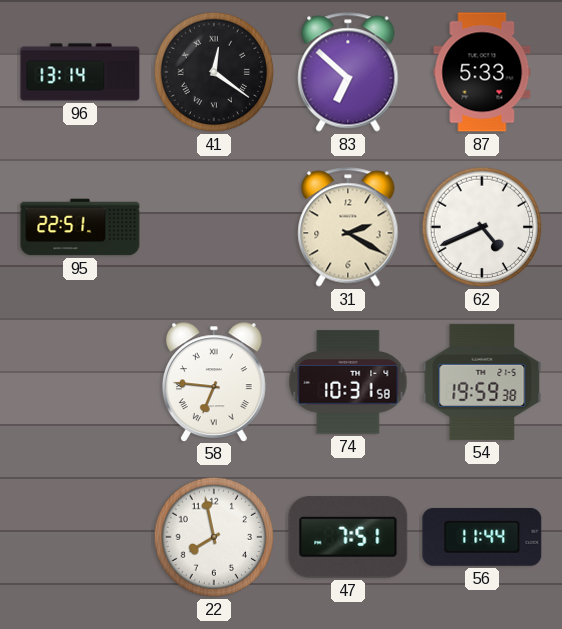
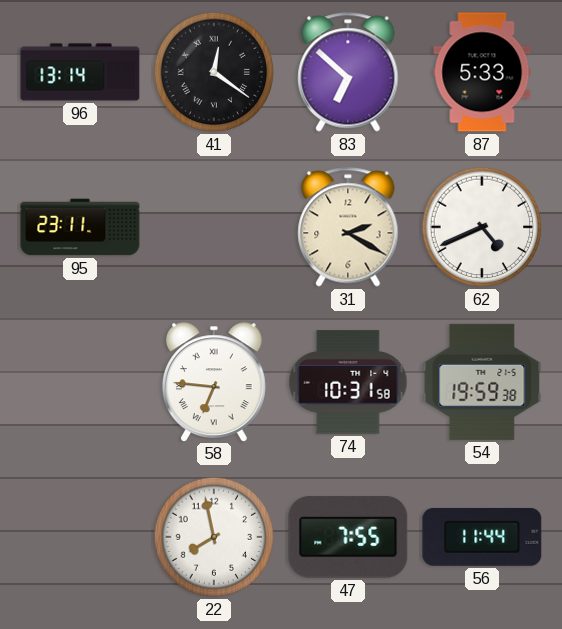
95: 22:51 -> 23:11 (80, 227)
47: 7:51 -> 7:55 (348, 537)
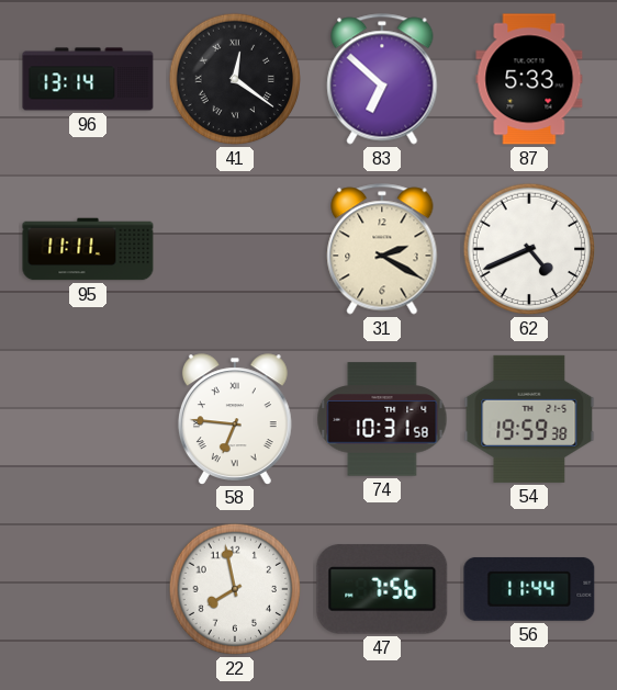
95: 23:11 -> 11:11 (88, 249)
47: 7:55 -> 7:56 (382, 589)
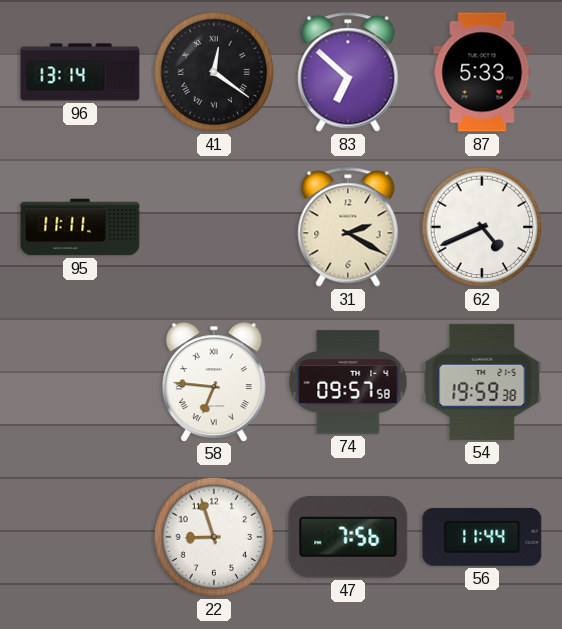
74: 10:31 -> 09:57 (348, 382)
22: 7:58 -> 8:57 (214, 537)
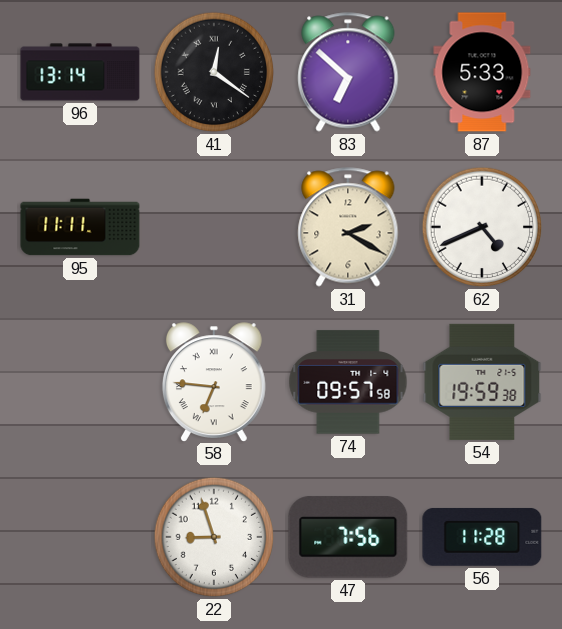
56: 11:44 -> 11:28 (482, 537)
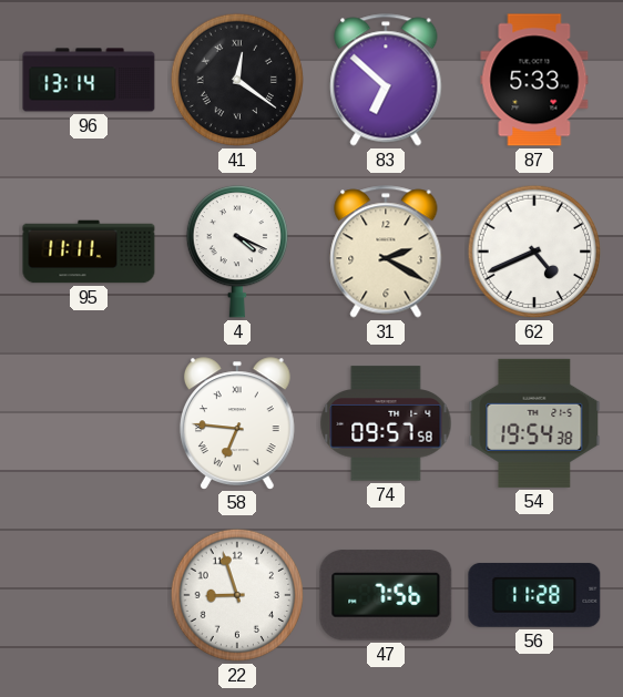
4: none -> 4:19 (236, 252)
54: 19:59 -> 19:54 (534, 423)
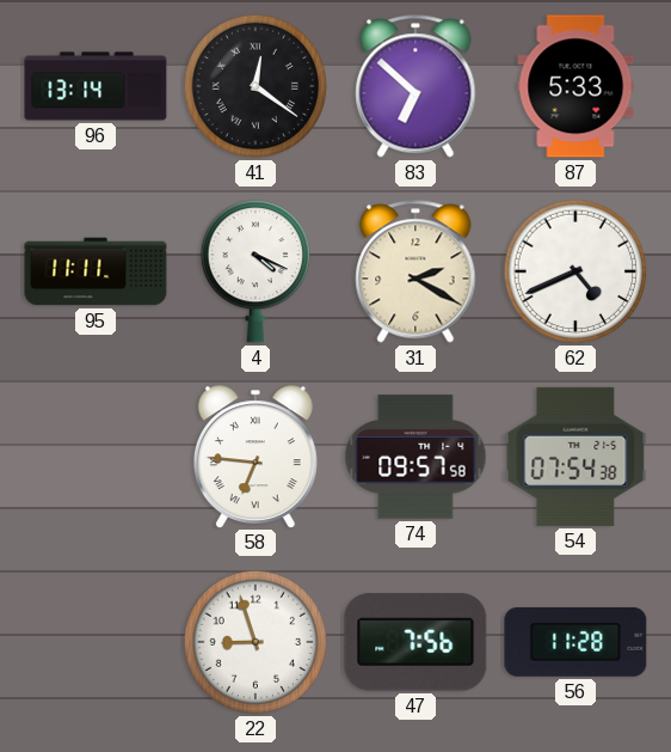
54: 19:54 -> 07:54 (575, 457)
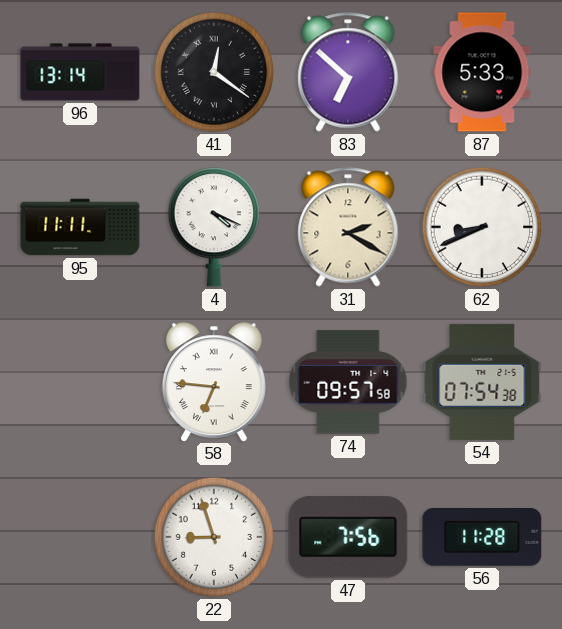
62: 4:41 -> 8:41 (482, 227)
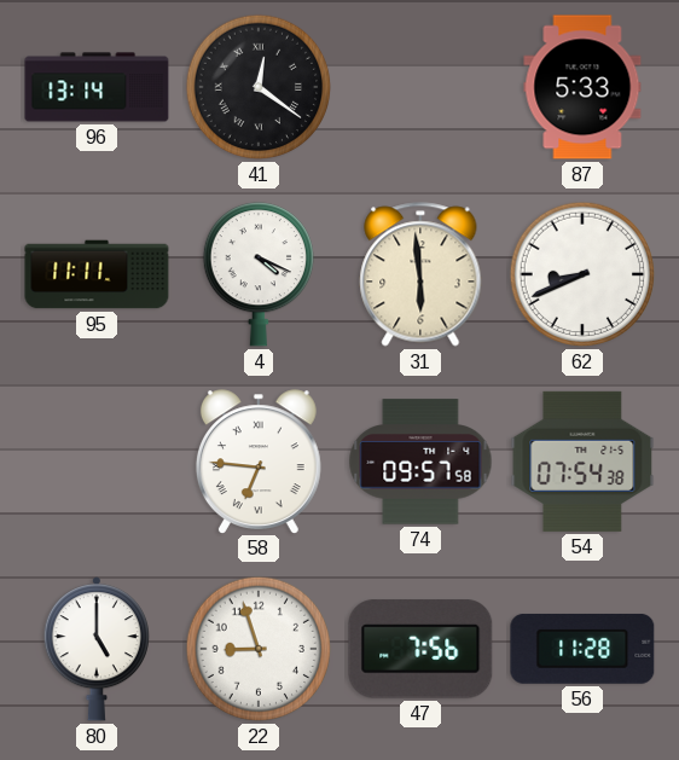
83: 6:52 -> none (348, 72)
31: 2:20 -> 5:59 (420, 274)
80: none -> 5:00 (95, 649)
